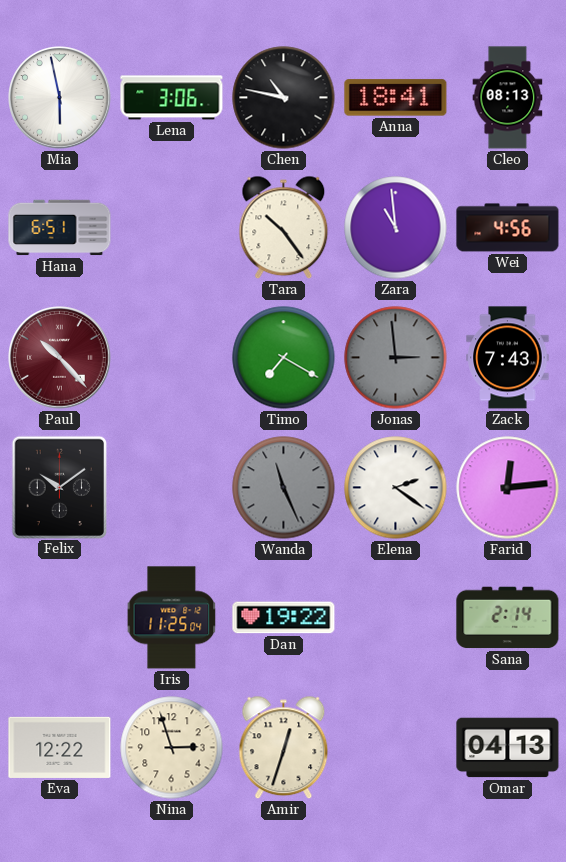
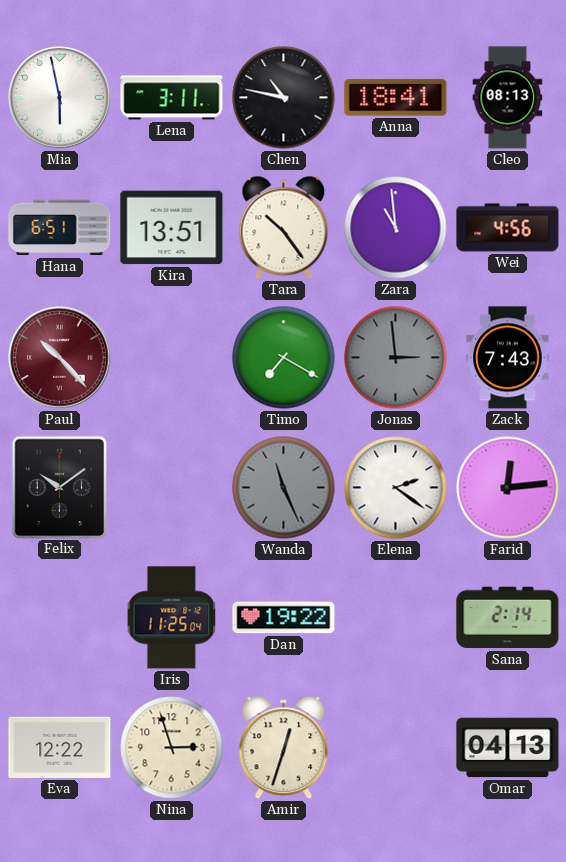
Lena: 3:06 -> 3:11 (172, 98)
Kira: none -> 13:51 (172, 228)
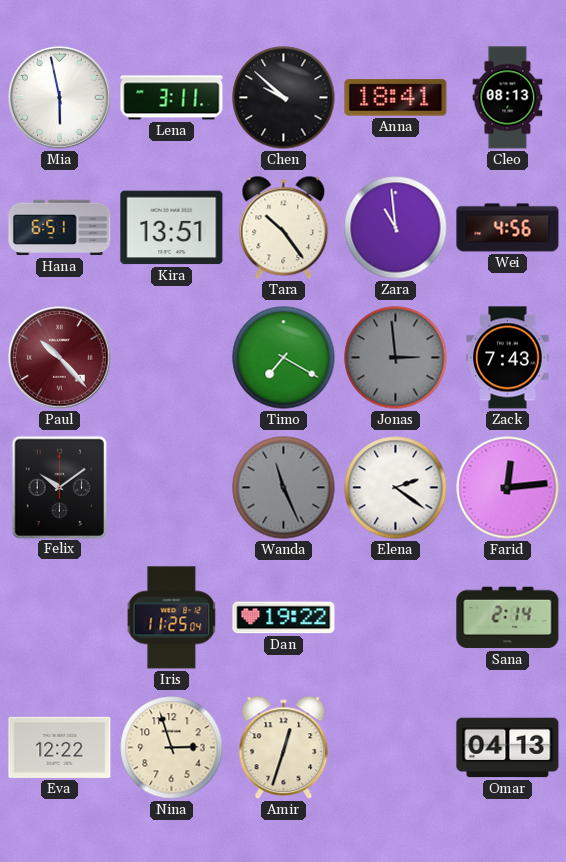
Chen: 10:47 -> 9:52 (284, 98)
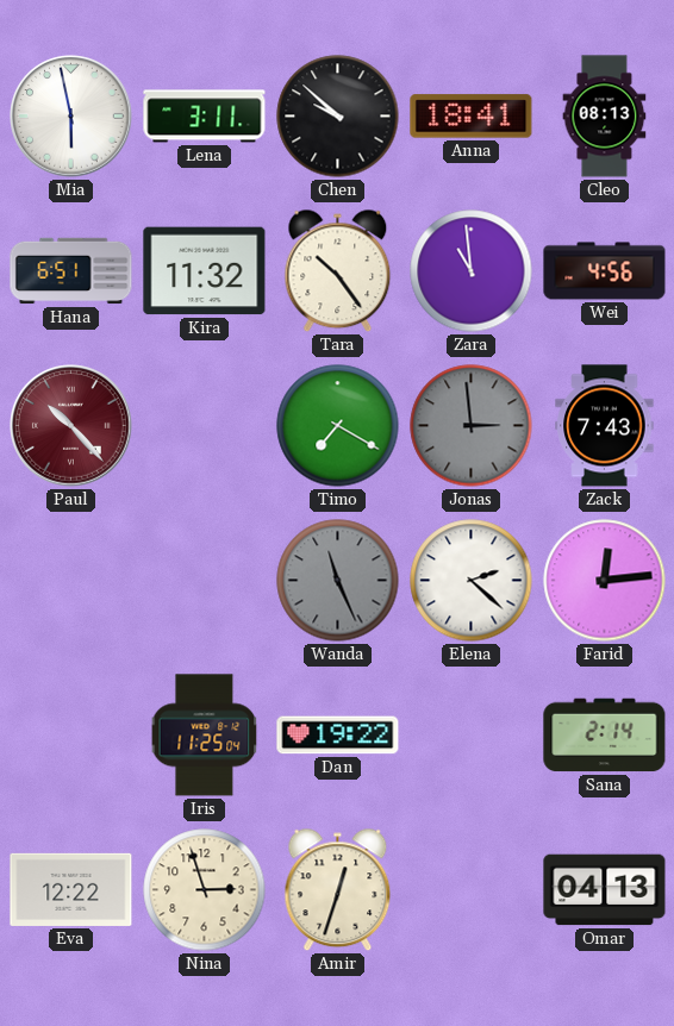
Kira: 13:51 -> 11:32 (205, 271)
Felix: 10:09 -> none (59, 487)
Elena: 2:21 -> 2:22 (472, 581)
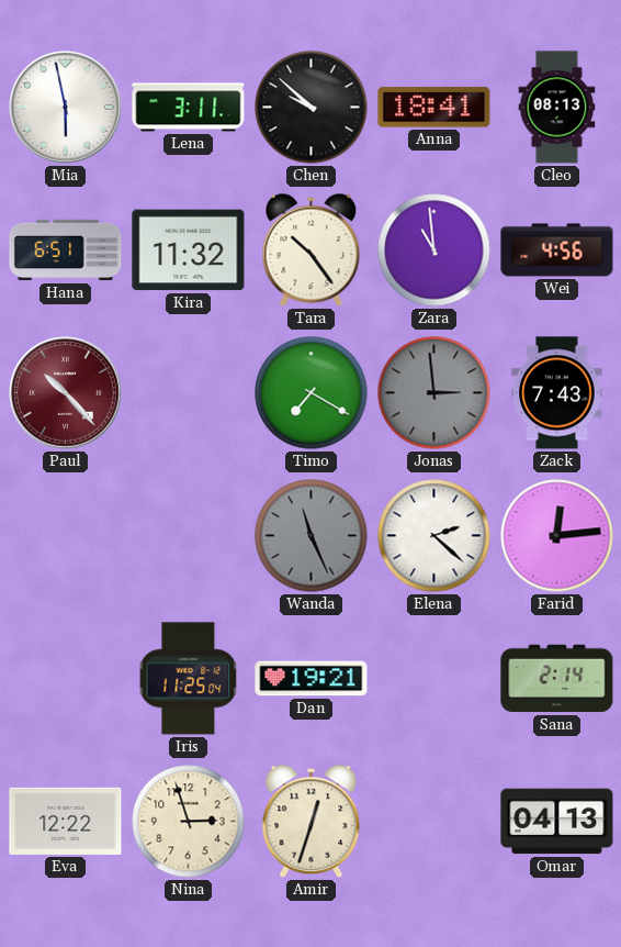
Dan: 19:22 -> 19:21 (312, 679)
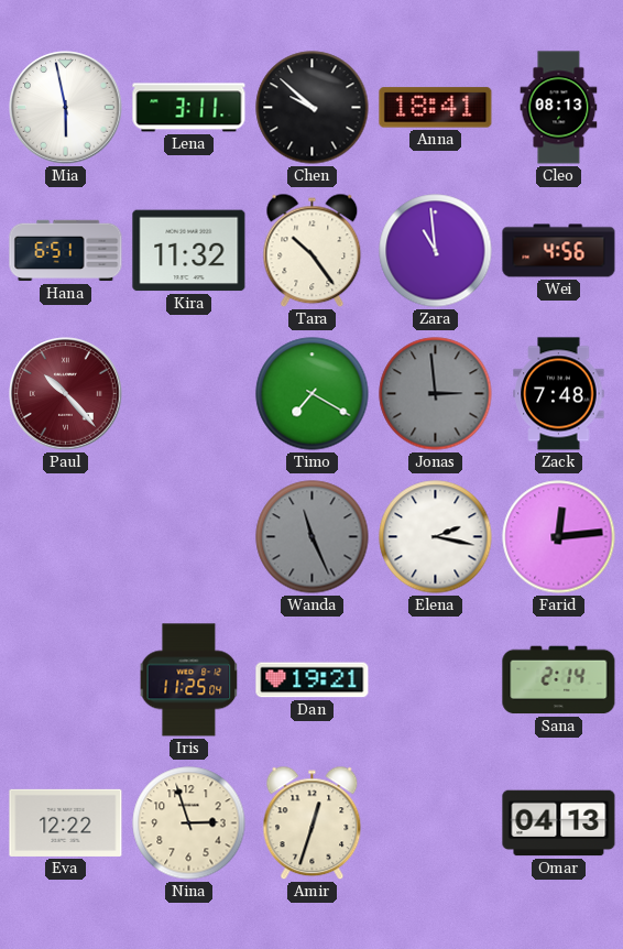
Zack: 7:43 -> 7:48 (559, 394)
Elena: 2:22 -> 2:17 (436, 537)
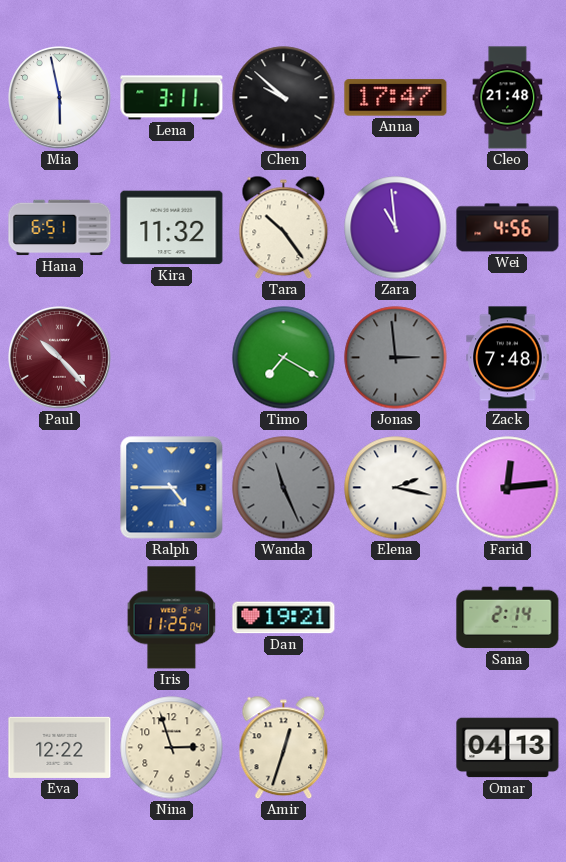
Anna: 18:41 -> 17:47 (396, 98)
Cleo: 08:13 -> 21:48 (508, 98)
Ralph: none -> 4:45 (172, 488)
